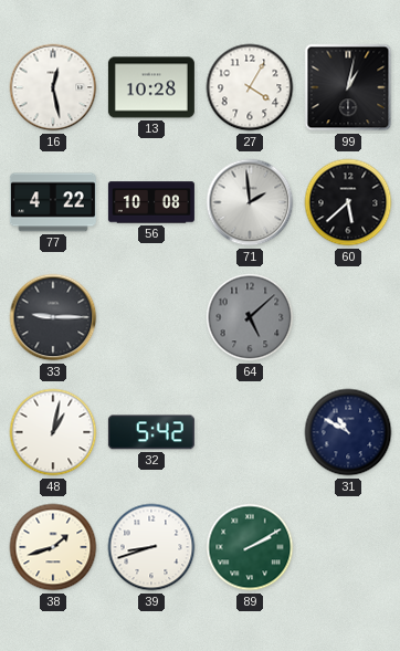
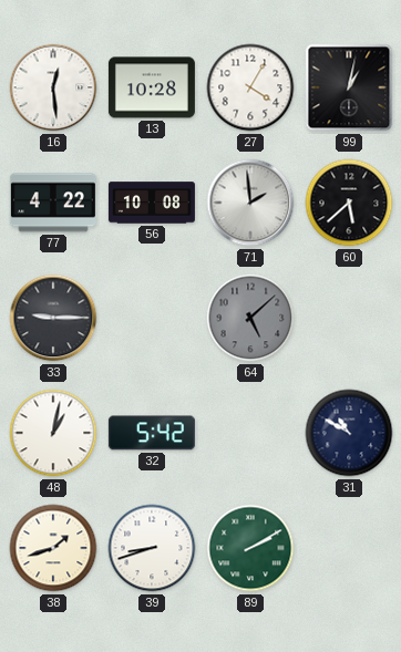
16: 12:28 -> 12:29 (53, 87)
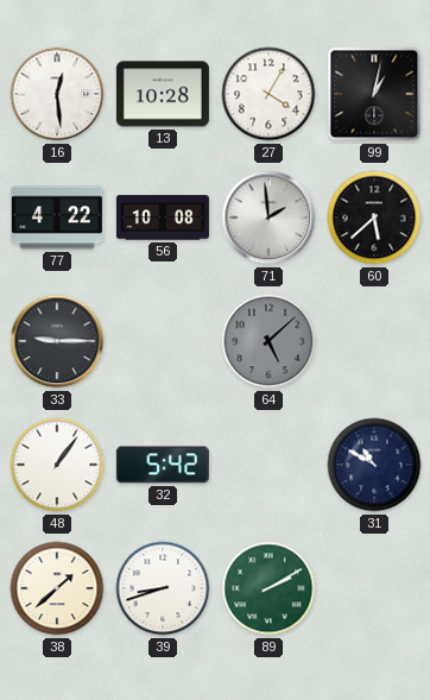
48: 1:02 -> 1:06 (57, 465)
38: 1:42 -> 1:38 (57, 588)
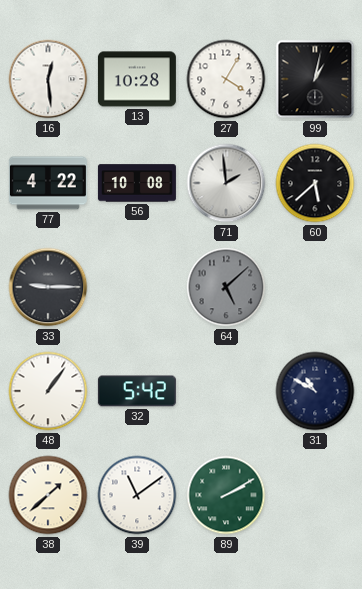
39: 8:42 -> 11:09 (137, 495)
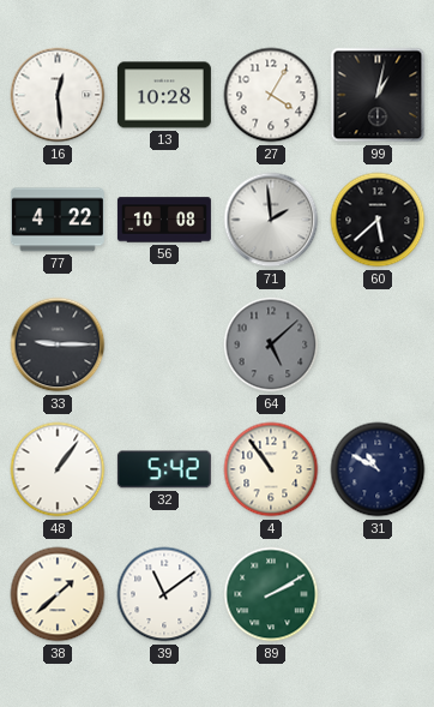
4: none -> 10:54 (271, 469)
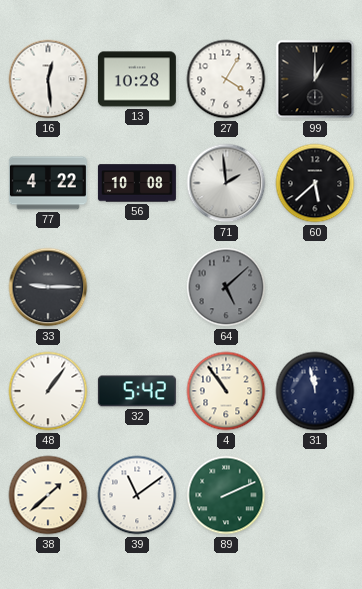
99: 1:02 -> 1:00 (315, 79)
31: 10:50 -> 11:58 (315, 391)
89: 2:10 -> 2:11 (226, 495)
